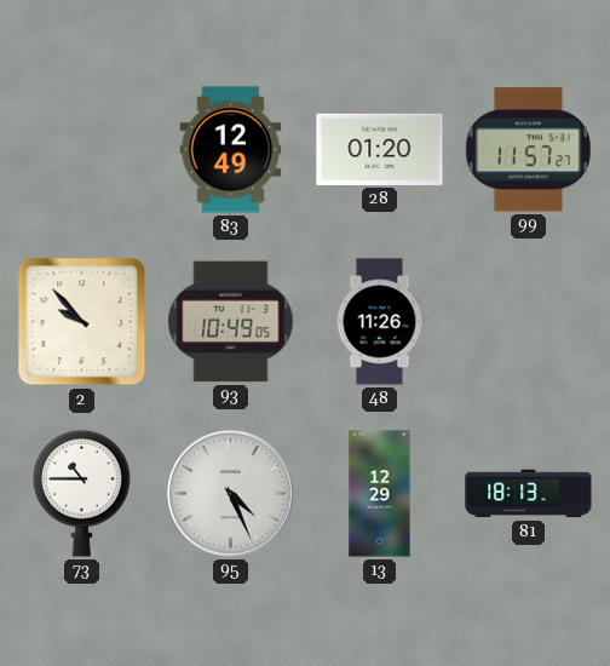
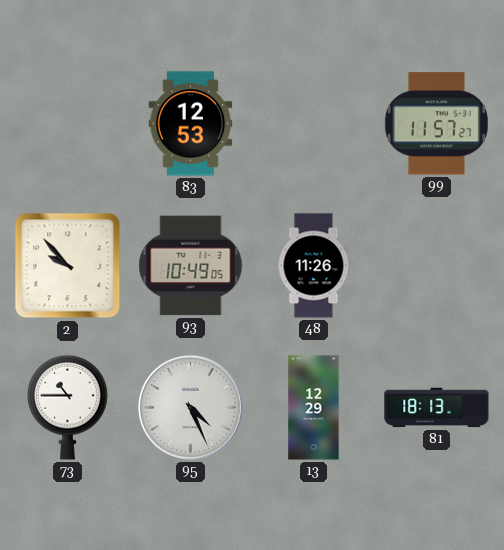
83: 12:49 -> 12:53 (191, 124)
28: 01:20 -> none (380, 149)
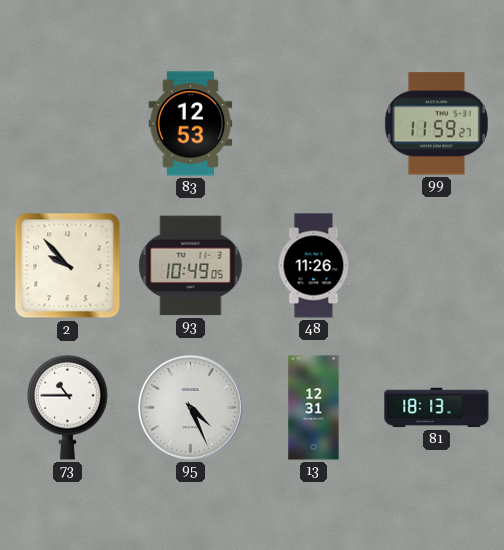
99: 11:57 -> 11:59 (436, 124)
13: 12:29 -> 12:31 (314, 408)
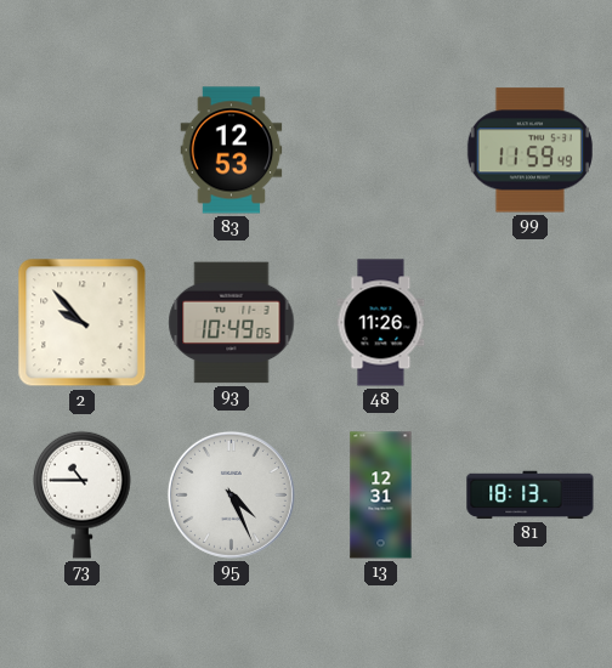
99: 11:59:27 -> 11:59:49 (529, 151)
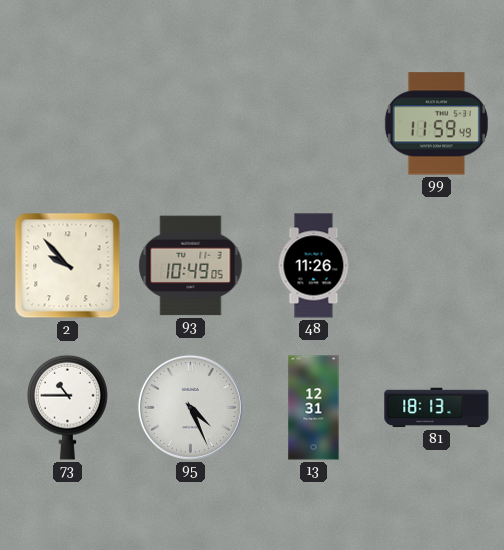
83: 12:53 -> none (232, 151)
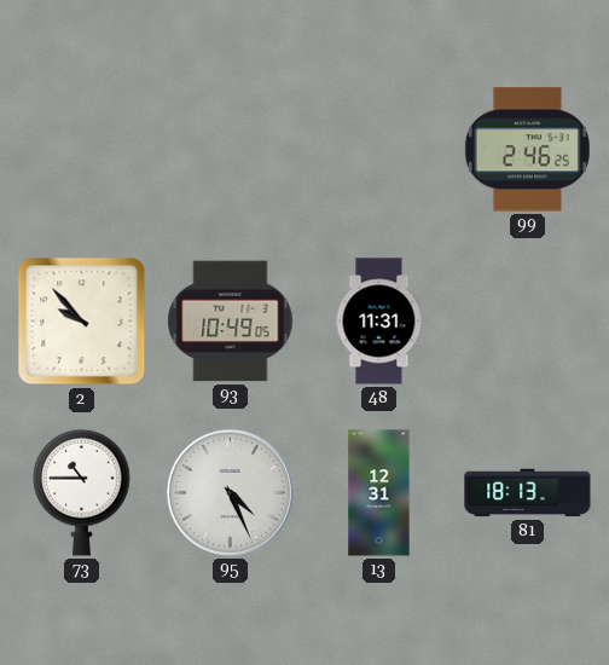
99: 11:59 -> 2:46 (527, 150)
48: 11:26 -> 11:31 (379, 322)
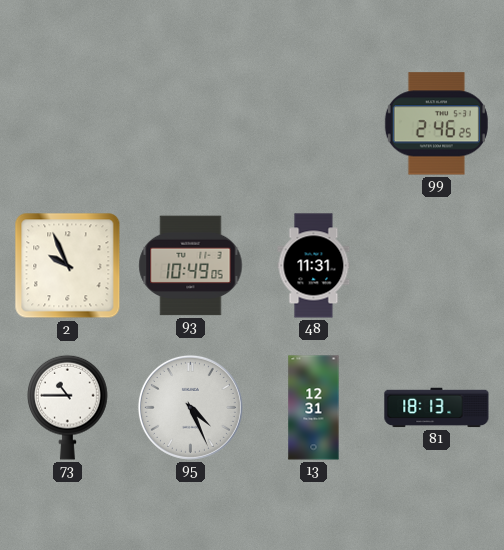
2: 9:53 -> 9:56 (68, 266)
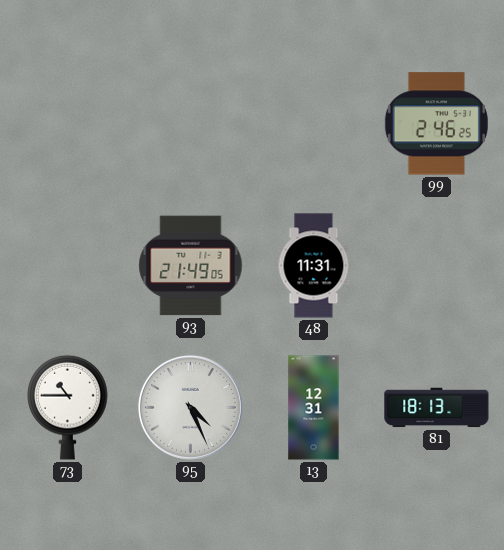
2: 9:56 -> none (68, 266)
93: 10:49 -> 21:49 (191, 266)
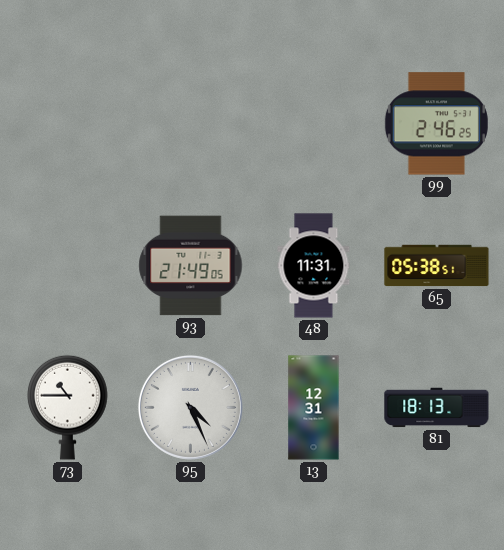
65: none -> 05:38 (437, 266)
